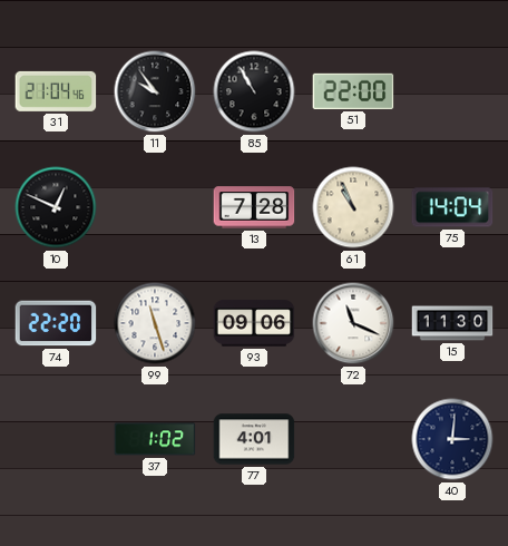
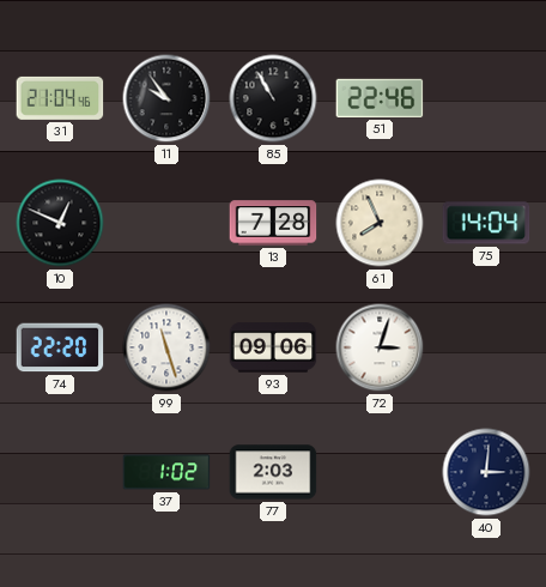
51: 22:00 -> 22:46 (380, 98)
61: 10:56 -> 7:56 (380, 223)
72: 11:19 -> 3:03 (380, 347)
15: 11:30 -> none (452, 323)
77: 4:01 -> 2:03 (273, 472)
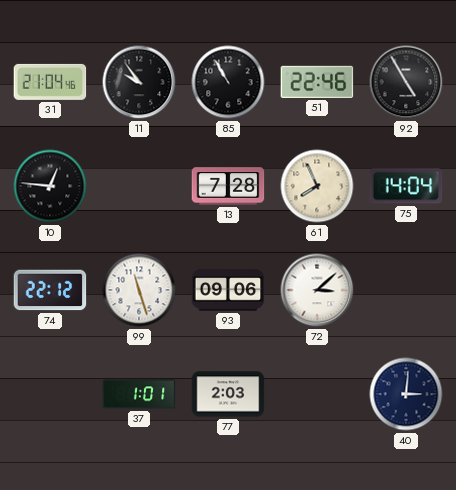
92: none -> 4:55 (406, 82)
10: 12:49 -> 12:46 (50, 186)
74: 22:20 -> 22:12 (50, 290)
72: 3:03 -> 3:08 (317, 290)
37: 1:02 -> 1:01 (139, 394)
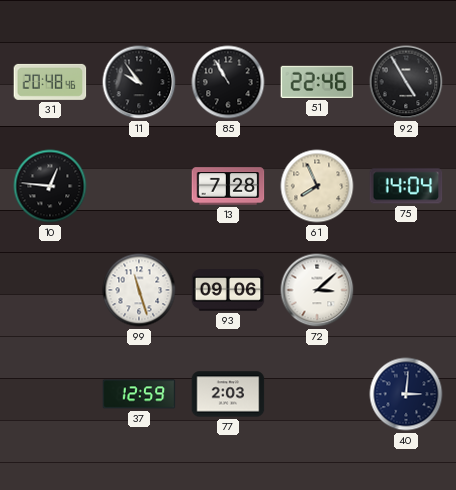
31: 21:04 -> 20:48 (50, 82)
74: 22:12 -> none (50, 290)
37: 1:01 -> 12:59 (139, 394)
